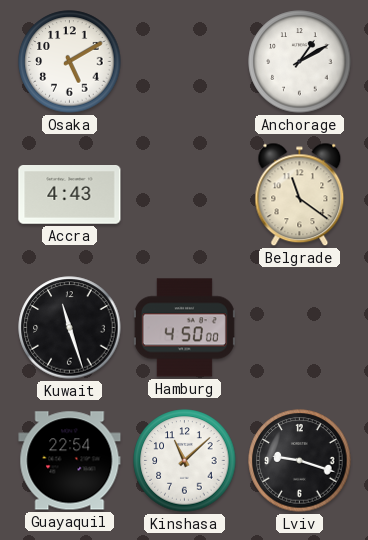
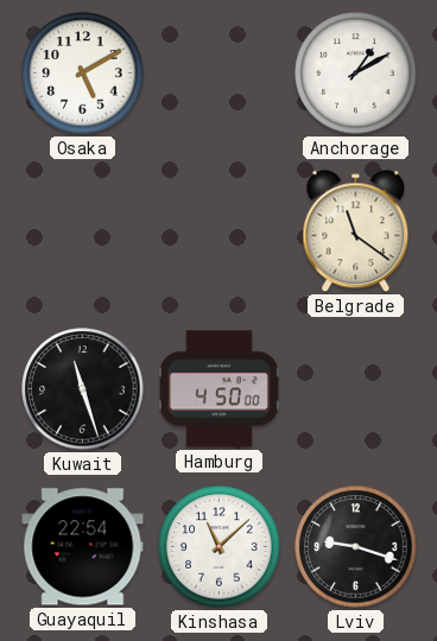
Accra: 4:43 -> none (70, 195)
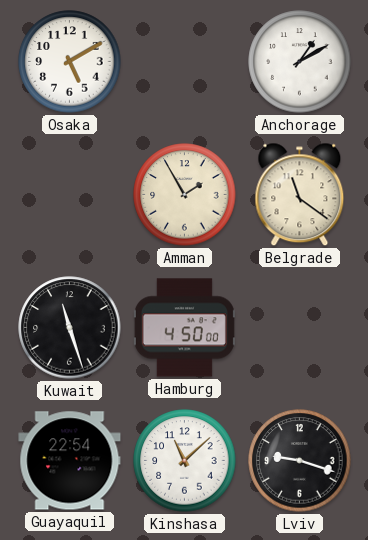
Amman: none -> 1:55 (185, 195)
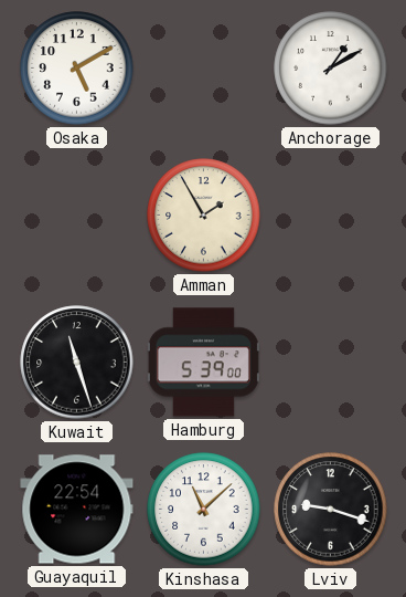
Belgrade: 11:21 -> none (300, 195)
Hamburg: 4:50 -> 5:39 (203, 363)
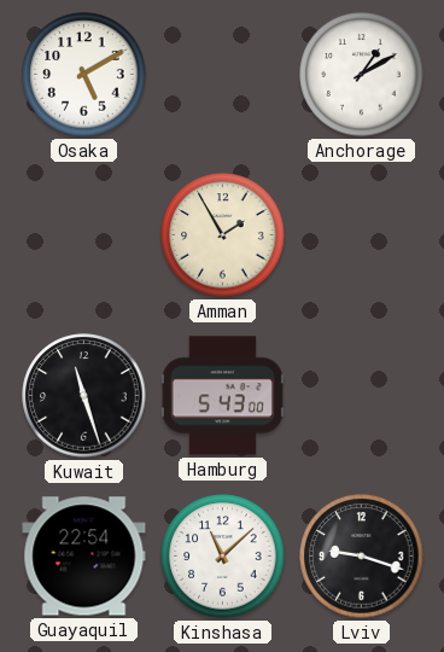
Hamburg: 5:39 -> 5:43 (222, 396)
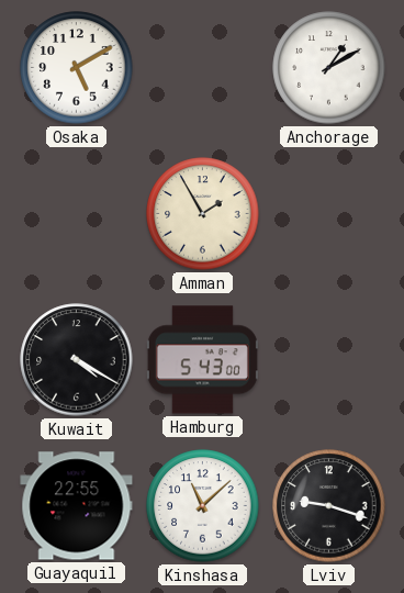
Kuwait: 11:27 -> 4:20 (77, 360)
Guayaquil: 22:54 -> 22:55 (77, 506)
